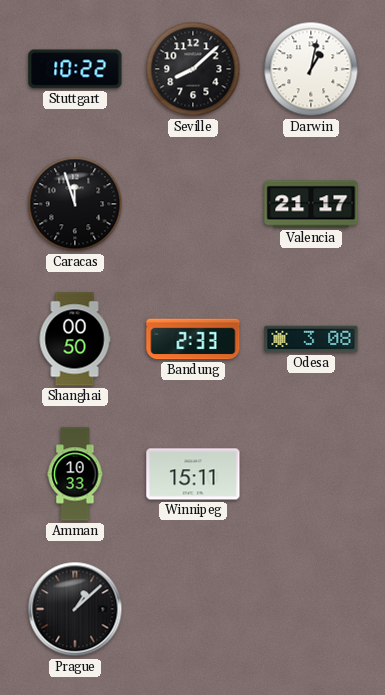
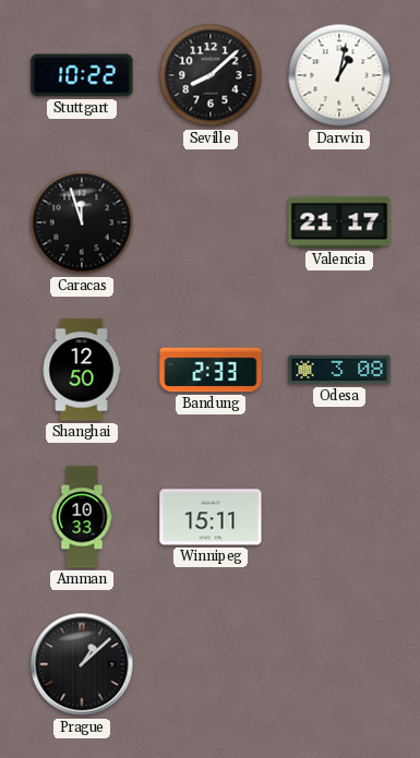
Shanghai: 00:50 -> 12:50 (82, 370)
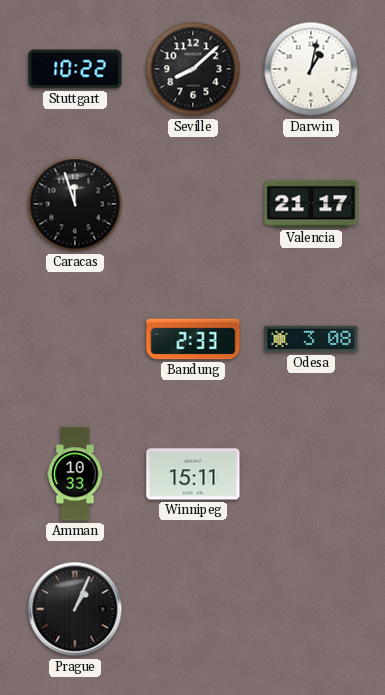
Shanghai: 12:50 -> none (82, 370)
Prague: 1:08 -> 1:04 (75, 609)
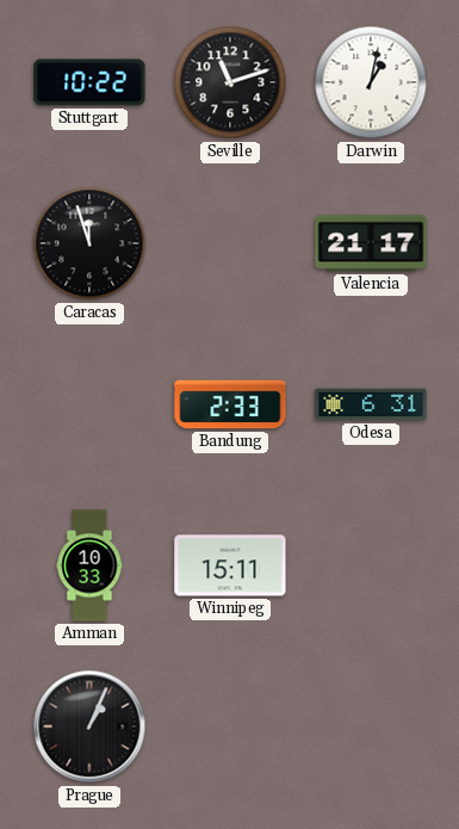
Seville: 8:08 -> 11:12 (230, 82)
Odesa: 3:08 -> 6:31 (371, 404)
